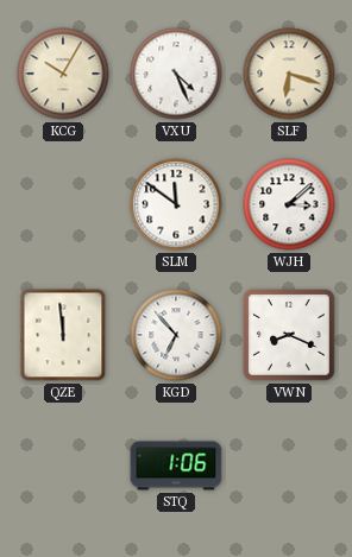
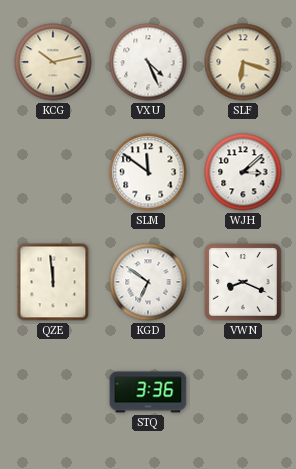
KCG: 10:05 -> 10:13 (53, 62)
KGD: 6:53 -> 6:51 (148, 282)
STQ: 1:06 -> 3:36 (148, 392)
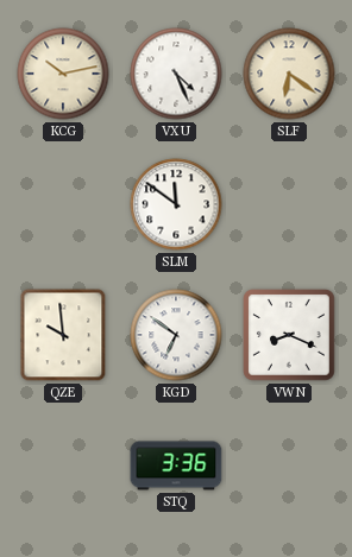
SLF: 6:18 -> 6:21 (289, 74)
WJH: 3:08 -> none (243, 172)
QZE: 11:59 -> 9:59 (63, 335)
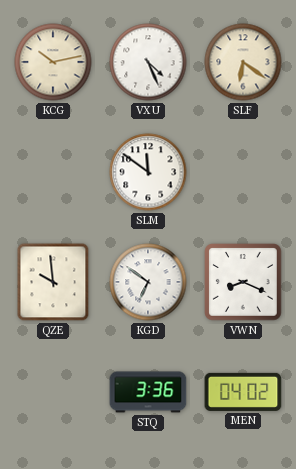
MEN: none -> 04:02 (243, 392)
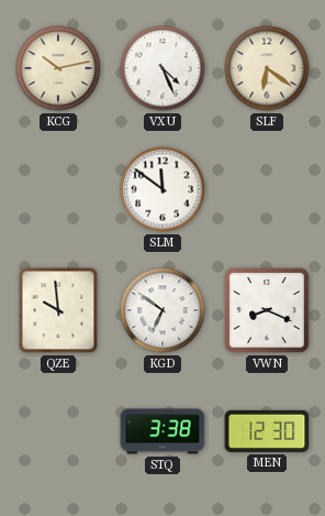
STQ: 3:36 -> 3:38 (162, 431)
MEN: 04:02 -> 12:30 (267, 431)
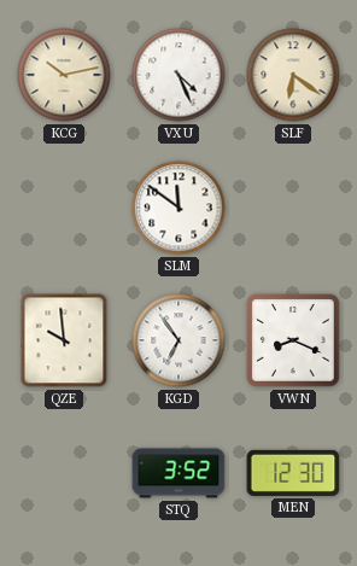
KGD: 6:51 -> 6:54 (178, 340)
STQ: 3:38 -> 3:52 (178, 473)
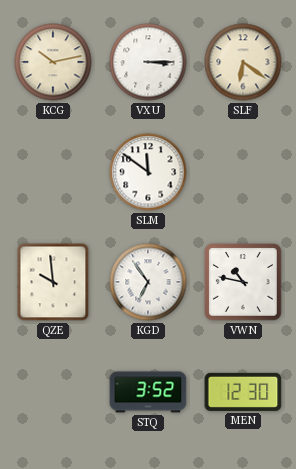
VXU: 4:26 -> 3:15 (148, 62)
VWN: 8:19 -> 10:47 (243, 282)
